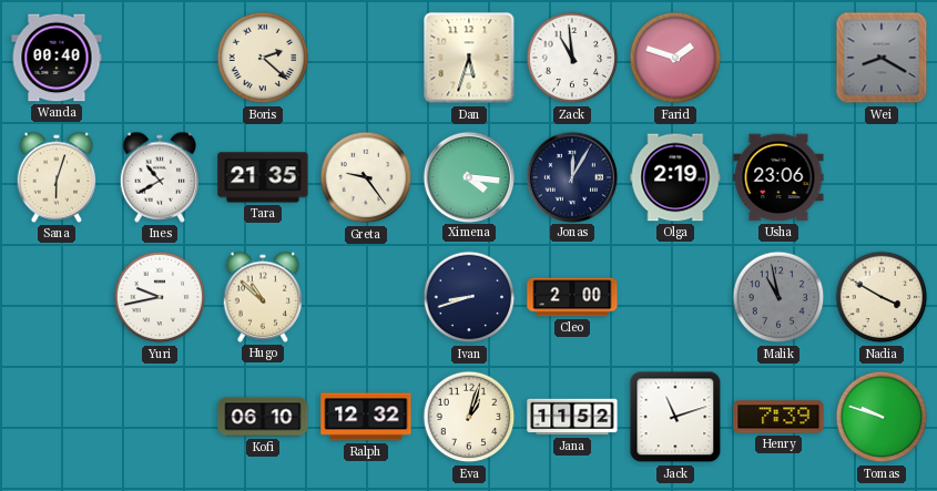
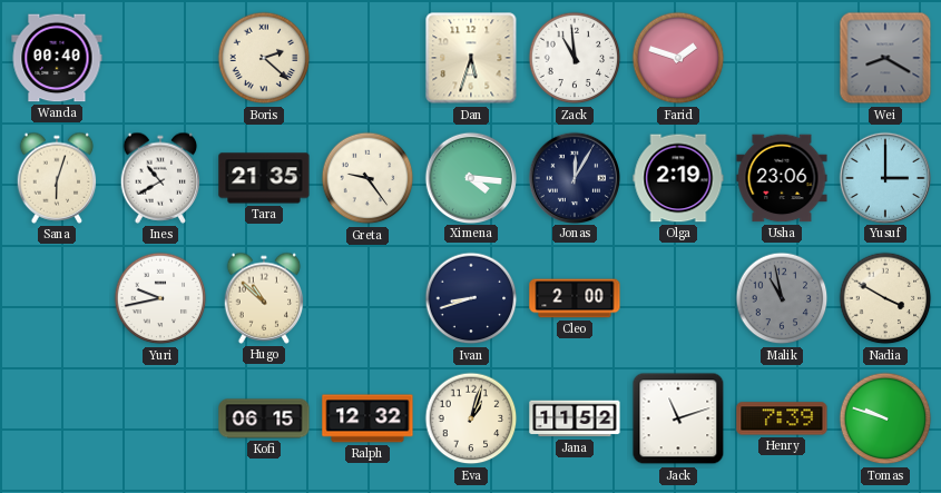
Yusuf: none -> 3:00 (884, 177)
Kofi: 06:10 -> 06:15 (264, 418)
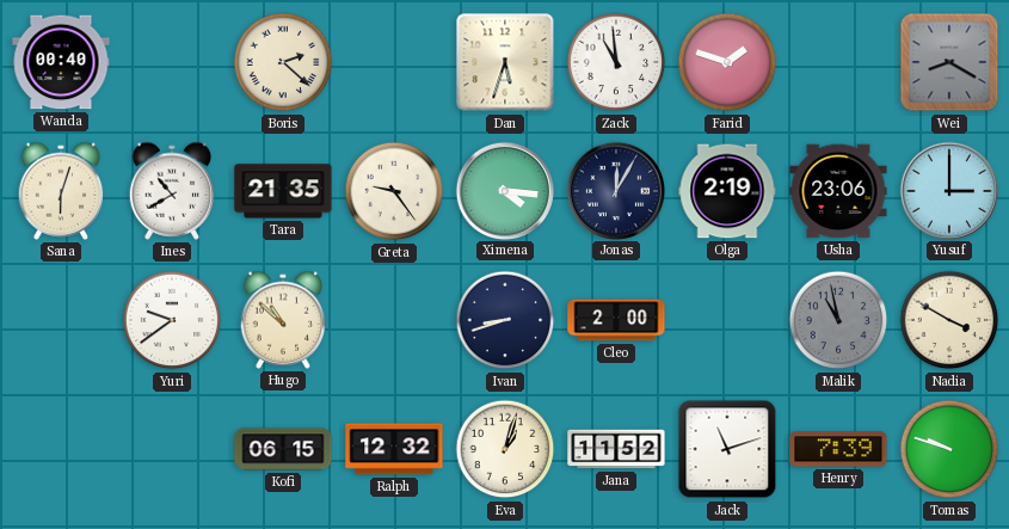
Yuri: 9:43 -> 9:39 (172, 320)
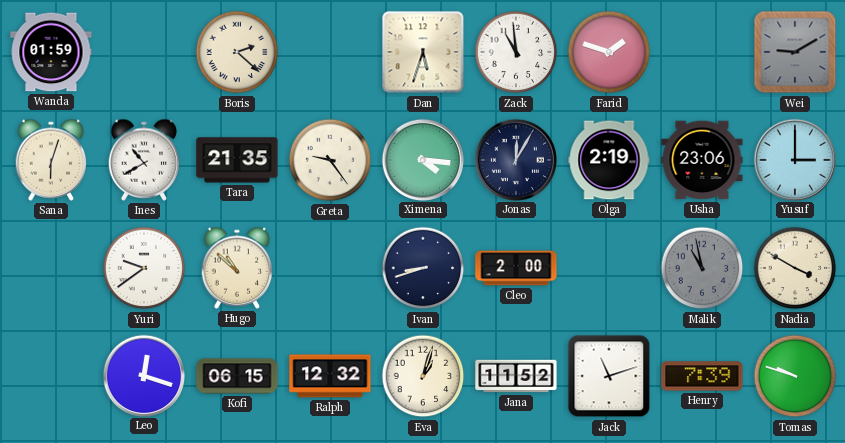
Wanda: 00:40 -> 01:59 (51, 52)
Wei: 8:20 -> 9:10 (795, 52)
Leo: none -> 12:18 (143, 375)
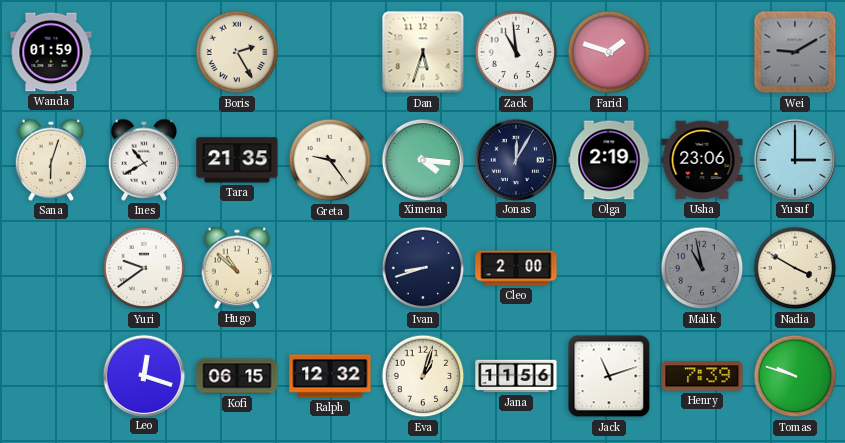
Boris: 2:22 -> 2:25 (237, 52)
Jana: 11:52 -> 11:56 (516, 376)
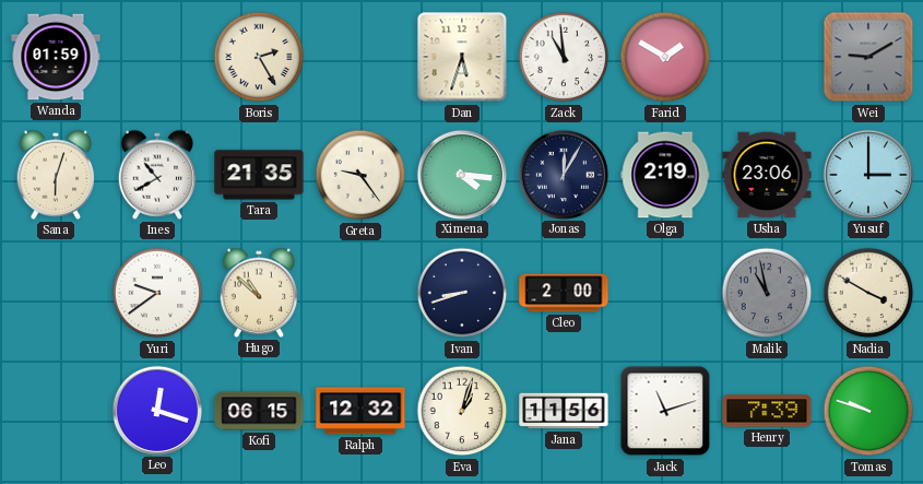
Farid: 1:48 -> 1:50 (665, 57)
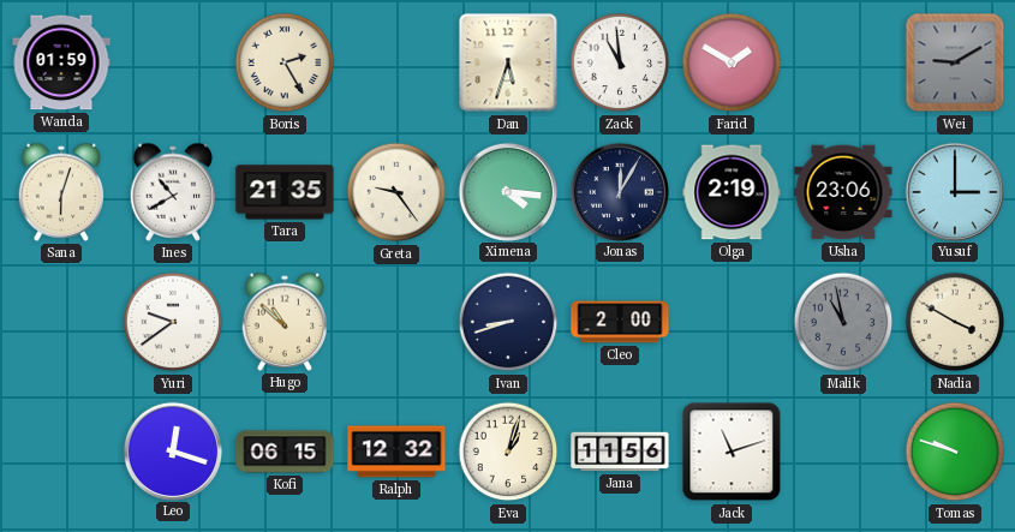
Henry: 7:39 -> none (767, 411)
